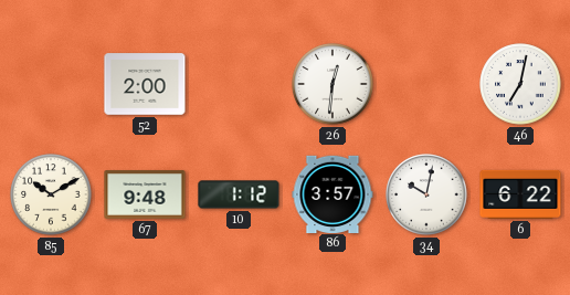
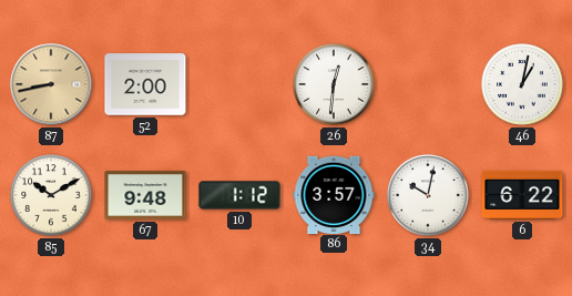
87: none -> 8:43 (51, 84)
46: 7:02 -> 1:02 (522, 84)
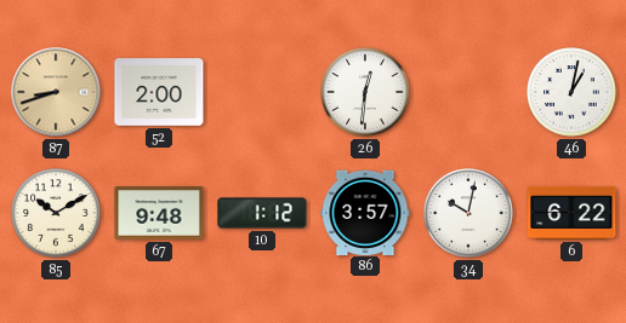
87: 8:43 -> 8:42 (56, 92)
